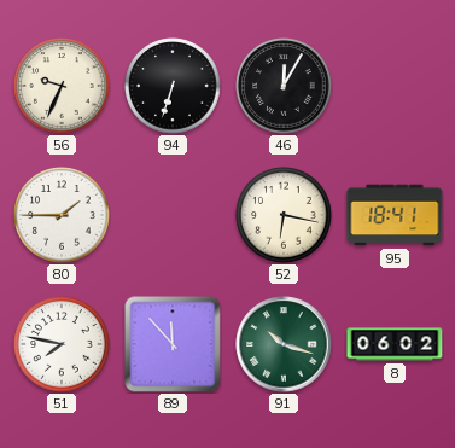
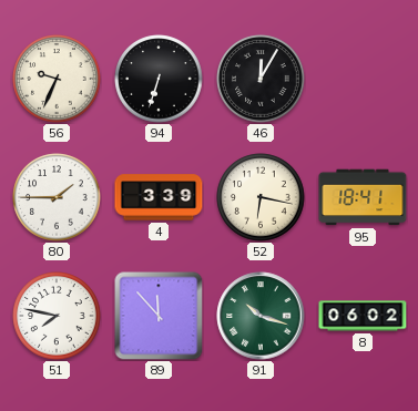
4: none -> 3:39 (159, 197)
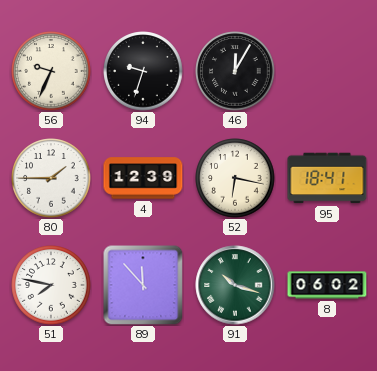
94: 6:33 -> 9:33 (143, 71)
4: 3:39 -> 12:39 (143, 178)
